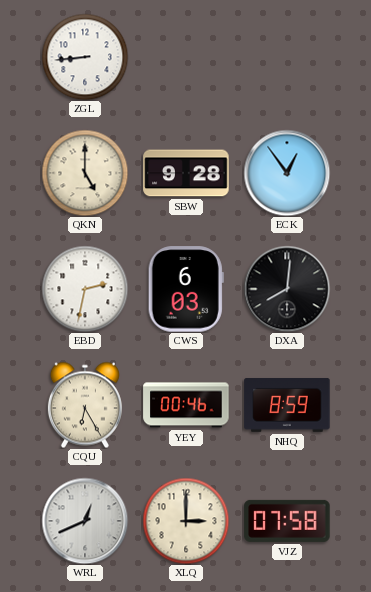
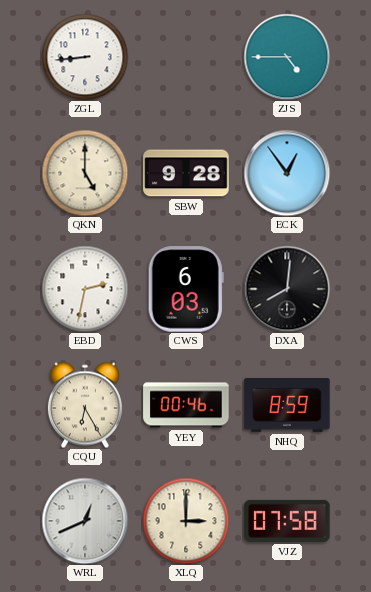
ZJS: none -> 4:45 (287, 57)
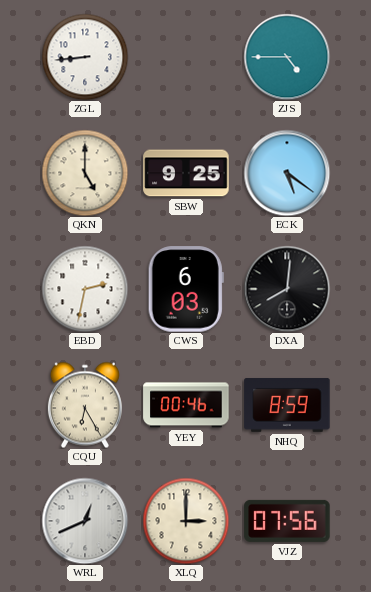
SBW: 9:28 -> 9:25 (186, 173)
ECK: 12:54 -> 5:21 (287, 173)
VJZ: 07:58 -> 07:56 (287, 521)
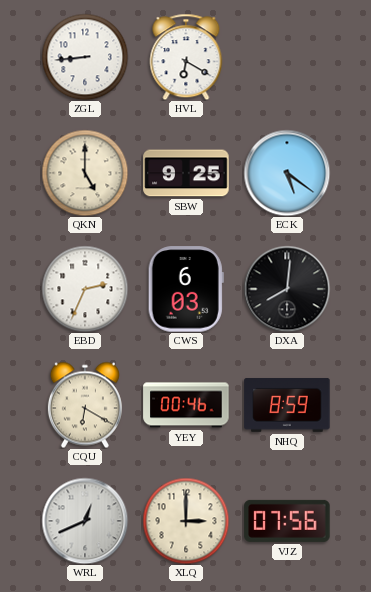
HVL: none -> 6:20 (186, 57)
ZJS: 4:45 -> none (287, 57)
EBD: 2:32 -> 2:34 (85, 289)
CQU: 6:25 -> 6:20 (85, 405)
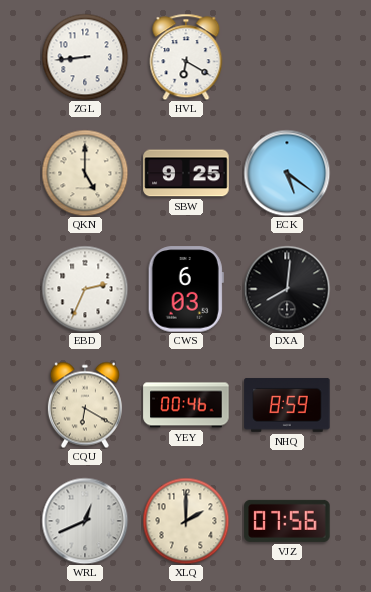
XLQ: 3:00 -> 2:00 (186, 521)
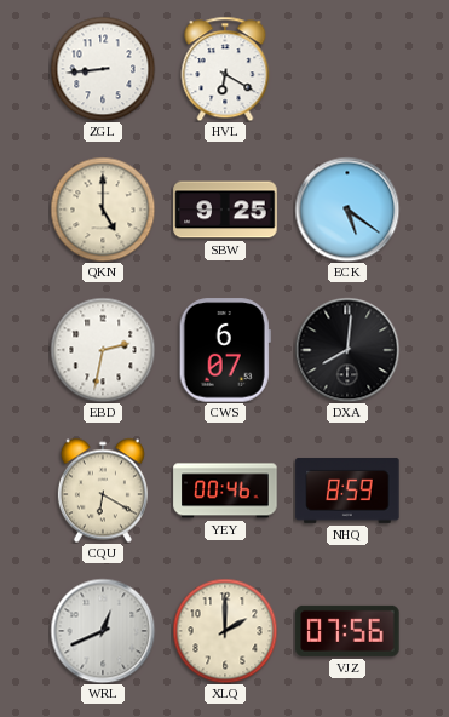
EBD: 2:34 -> 2:32 (103, 350)
CWS: 6:03 -> 6:07 (225, 350)
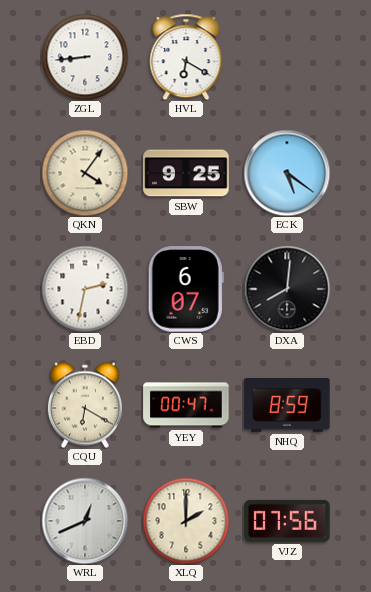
QKN: 5:00 -> 4:06 (85, 173)
YEY: 00:46 -> 00:47 (186, 405)
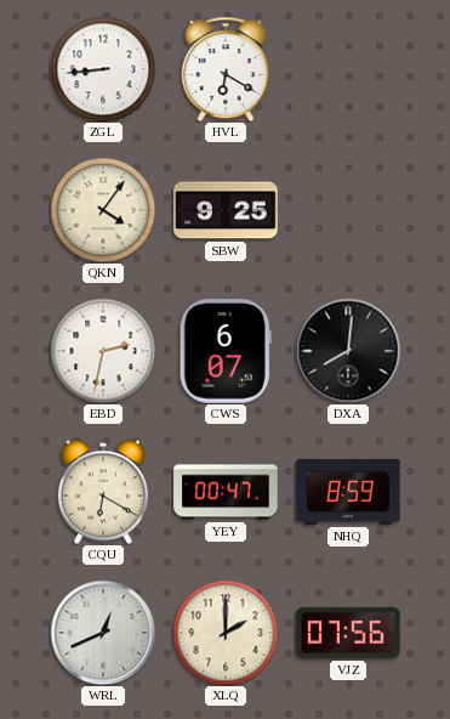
ECK: 5:21 -> none (287, 173)
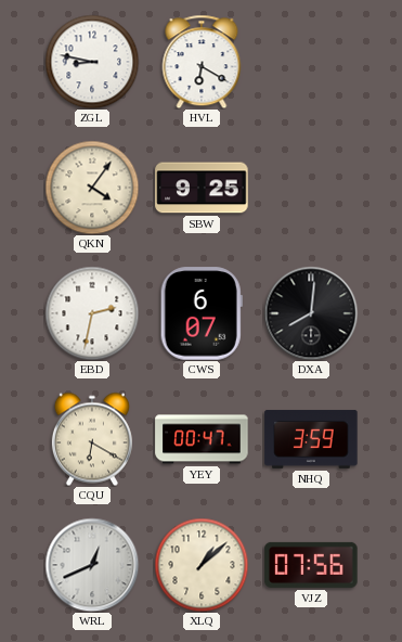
ZGL: 8:44 -> 8:47 (92, 62)
NHQ: 8:59 -> 3:59 (311, 439)
XLQ: 2:00 -> 1:08 (202, 565)
